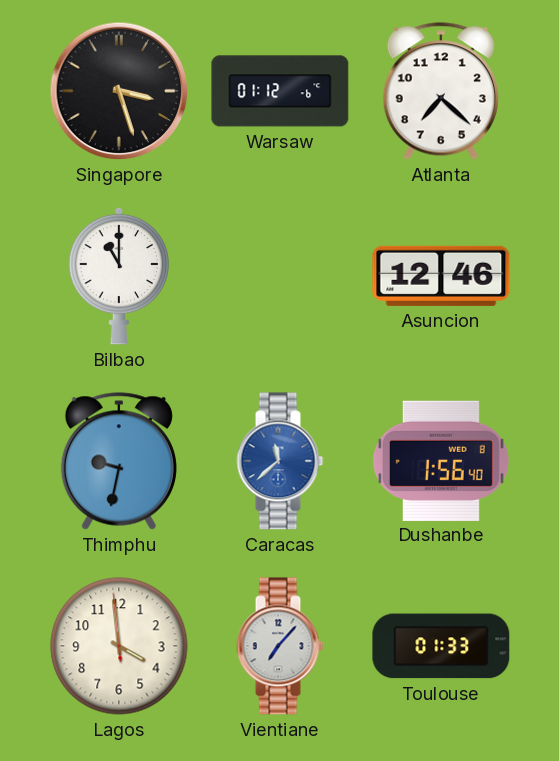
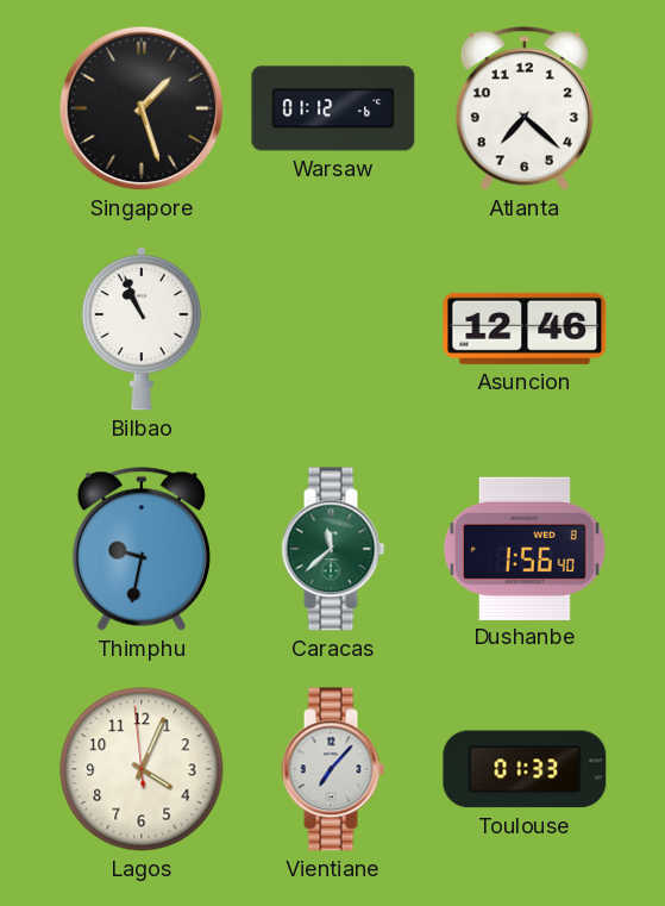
Singapore: 3:27 -> 1:27 (142, 108)
Bilbao: 11:00 -> 10:56 (142, 329)
Caracas dial: blue -> green (333, 549)
Lagos: 3:58 -> 4:03 (142, 769)
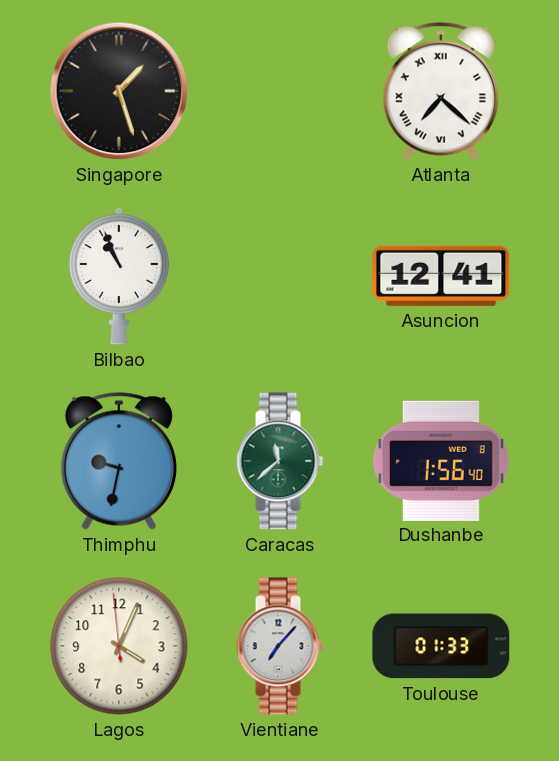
Warsaw: 01:12 -> none (333, 108)
Atlanta numerals: Arabic -> Roman (441, 91)
Asuncion: 12:46 -> 12:41 (441, 276)
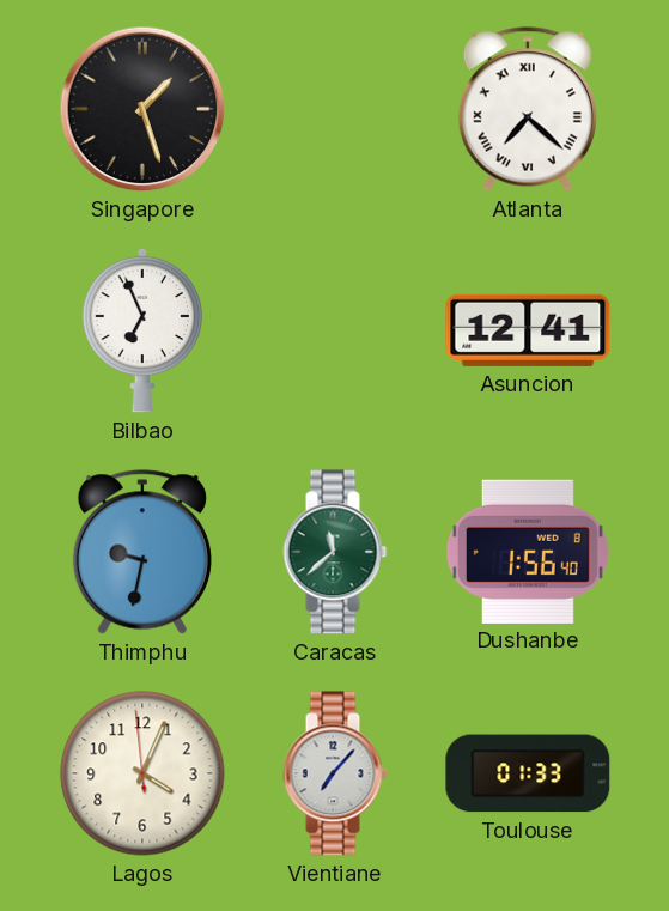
Bilbao: 10:56 -> 6:56 (142, 330)
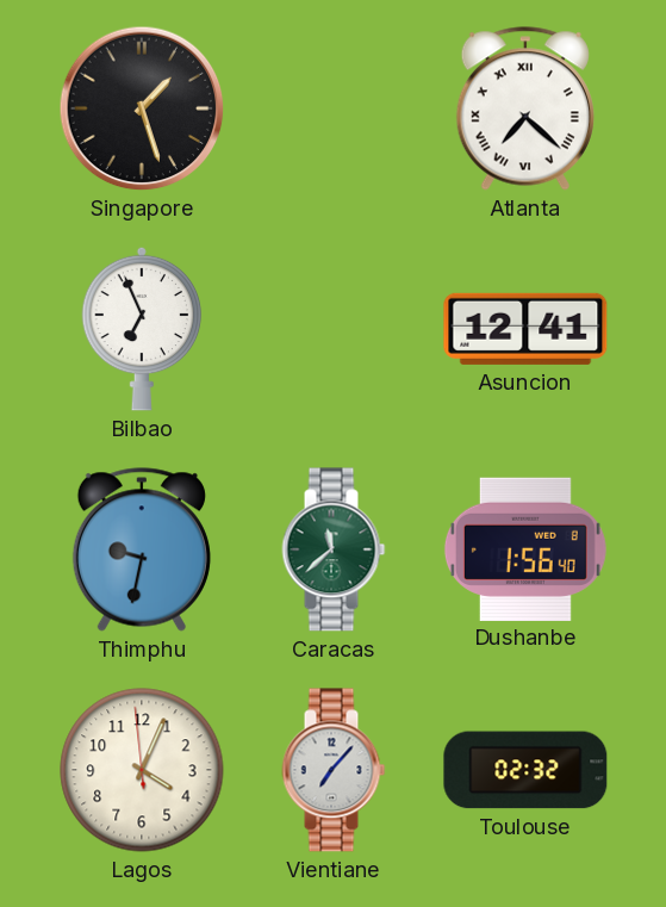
Toulouse: 01:33 -> 02:32 (525, 770)
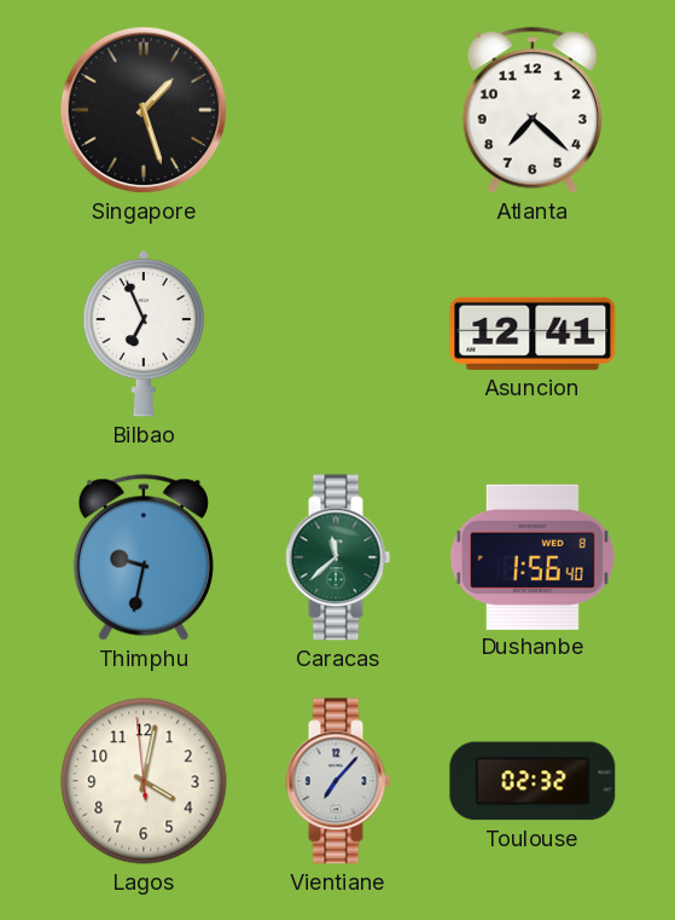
Atlanta numerals: Roman -> Arabic (533, 110)
Lagos: 4:03 -> 4:01 (144, 781)
